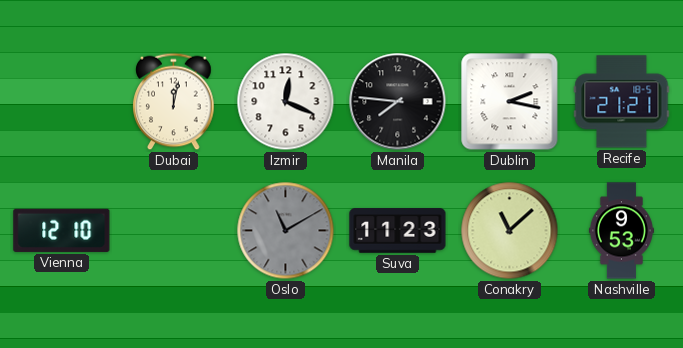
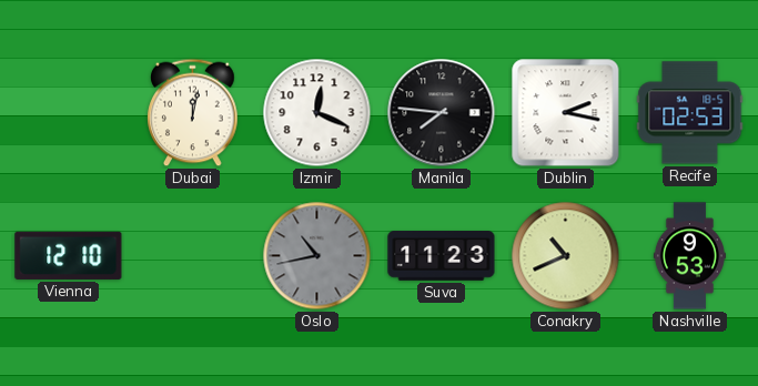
Recife: 21:21 -> 02:53 (690, 113)
Oslo: 11:10 -> 10:43 (317, 256)
Conakry: 11:08 -> 10:41 (566, 256)
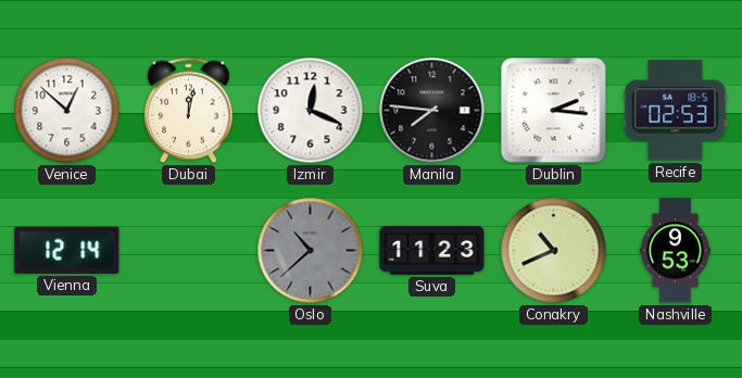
Venice: none -> 12:52 (67, 111)
Dublin: 2:17 -> 2:16 (554, 111)
Vienna: 12:10 -> 12:14 (67, 250)
Oslo: 10:43 -> 10:38 (311, 251)
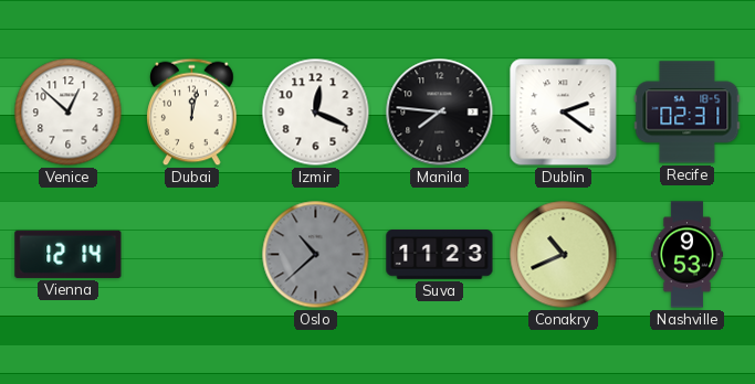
Dublin: 2:16 -> 2:21 (564, 113)
Recife: 02:53 -> 02:31 (688, 113)
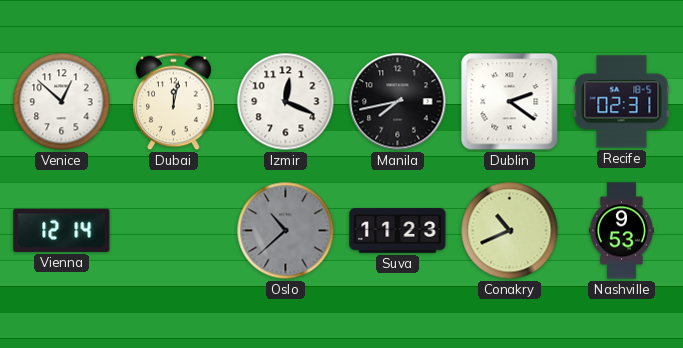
Manila: 7:46 -> 7:43 (398, 102)
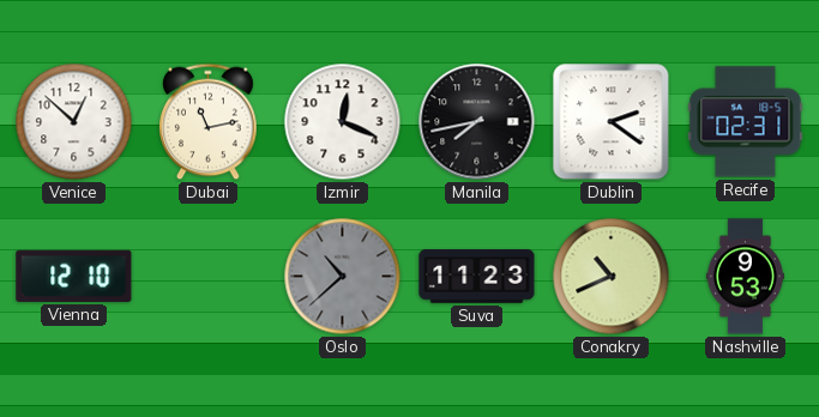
Dubai: 12:02 -> 11:13 (209, 122)
Vienna: 12:14 -> 12:10 (74, 276)
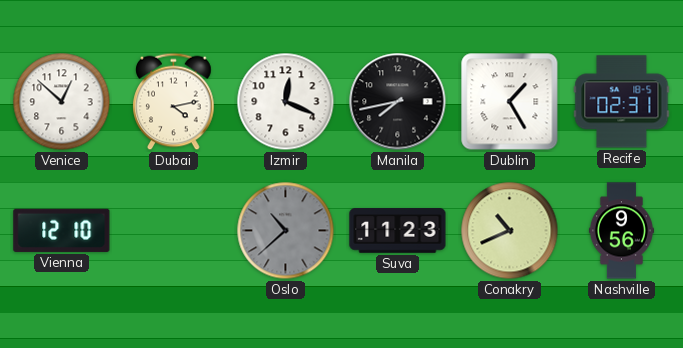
Dubai: 11:13 -> 4:13 (174, 102)
Dublin: 2:21 -> 1:25 (510, 102)
Nashville: 9:53 -> 9:56 (621, 231)
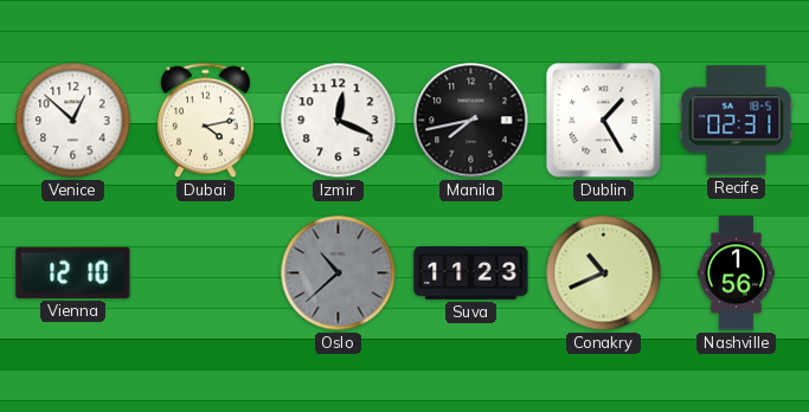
Nashville: 9:56 -> 1:56 (736, 273)
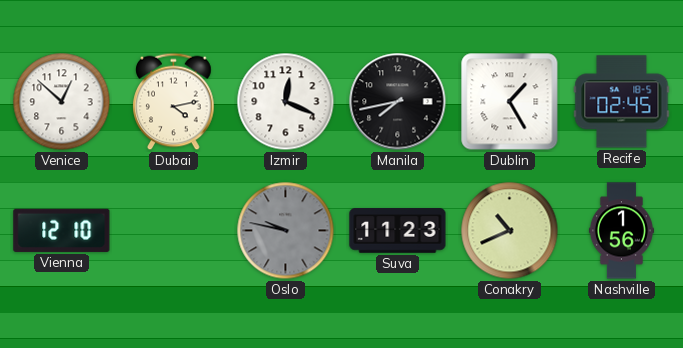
Recife: 02:31 -> 02:45 (622, 102)
Oslo: 10:38 -> 9:47 (286, 231)
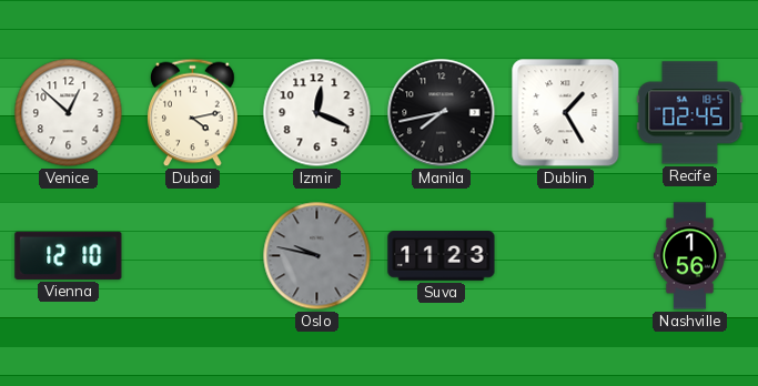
Conakry: 10:41 -> none (510, 231)
